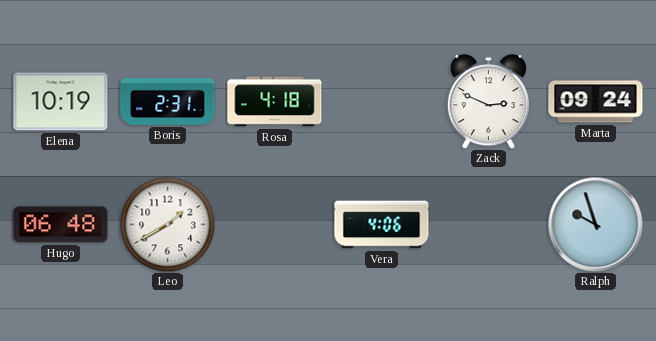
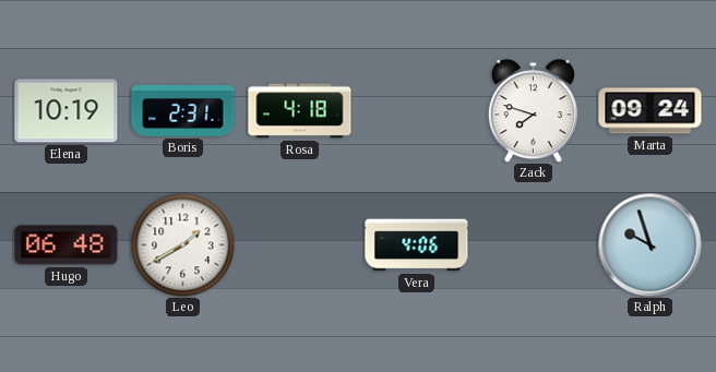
Zack: 2:49 -> 7:48 (533, 111)
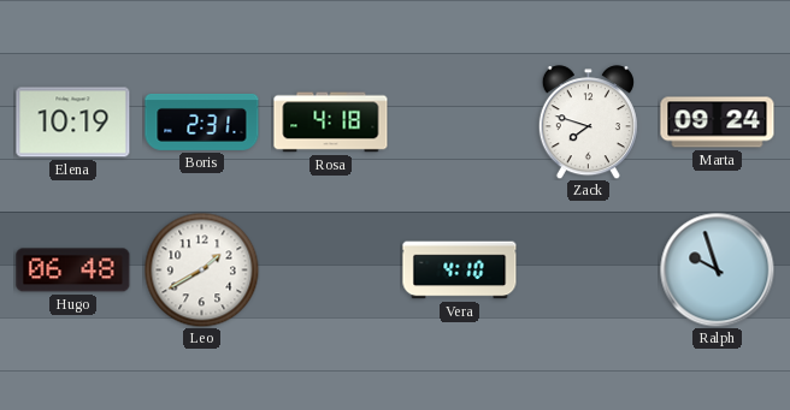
Vera: 4:06 -> 4:10 (460, 271)
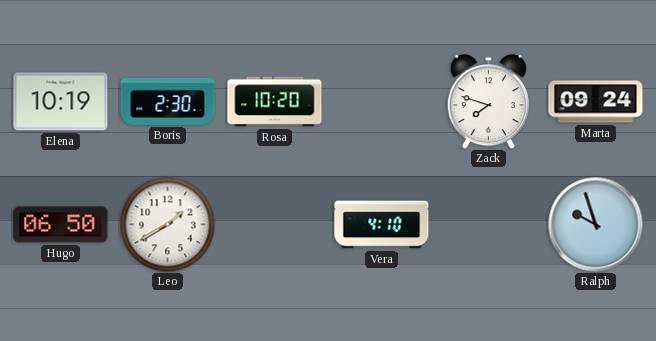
Boris: 2:31 -> 2:30 (168, 101)
Rosa: 4:18 -> 10:20 (275, 102)
Hugo: 06:48 -> 06:50 (61, 225)
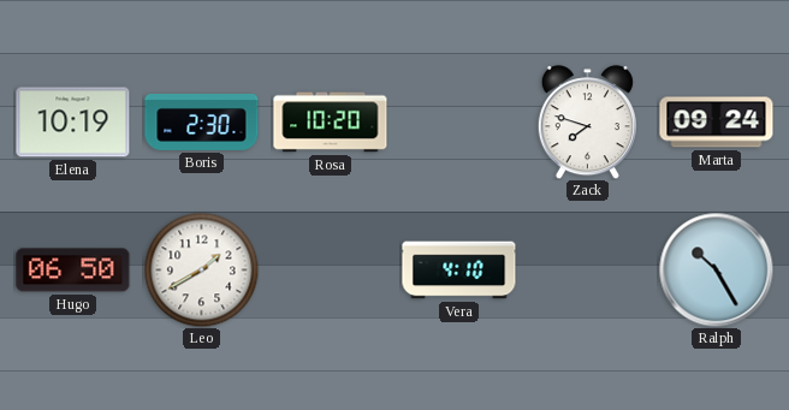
Ralph: 9:57 -> 10:25 (716, 269)
